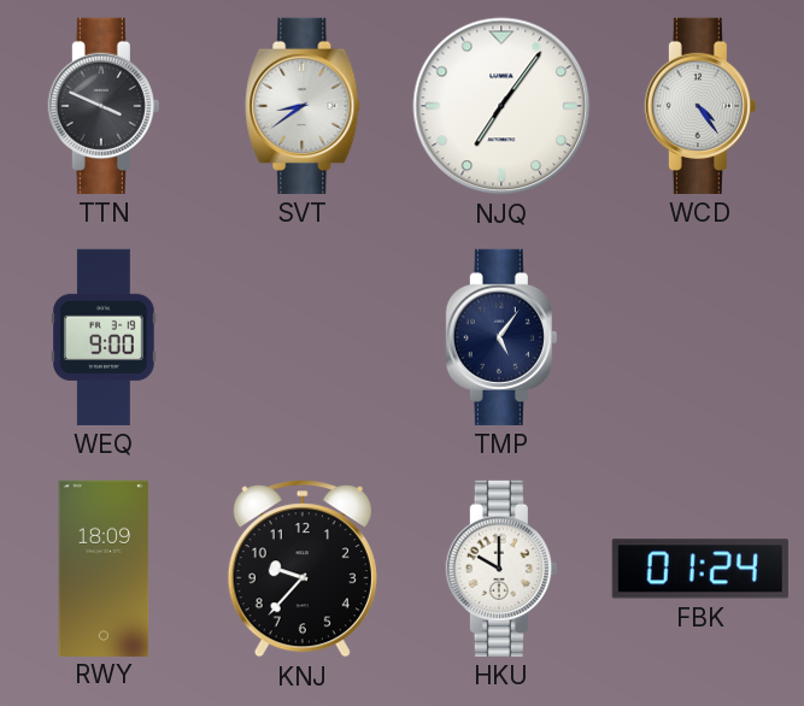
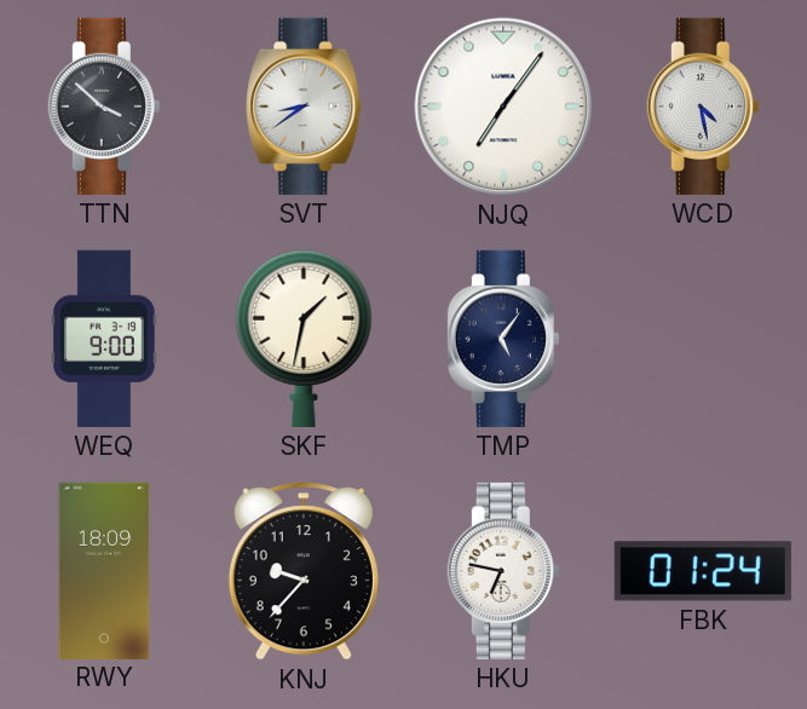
TTN: 3:49 -> 3:52 (104, 106)
WCD: 4:24 -> 4:28 (703, 106)
SKF: none -> 1:32 (304, 339)
HKU: 10:00 -> 6:47 (503, 571)
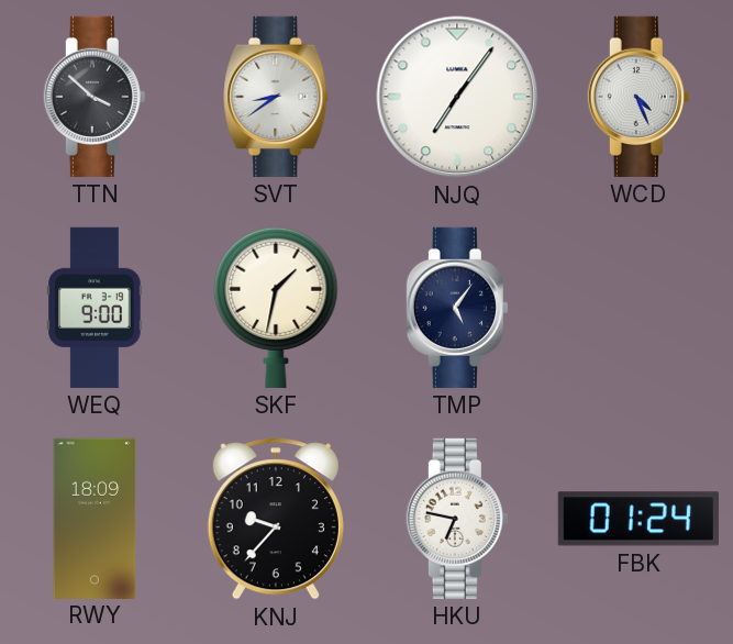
WCD: 4:28 -> 4:26 (638, 97)
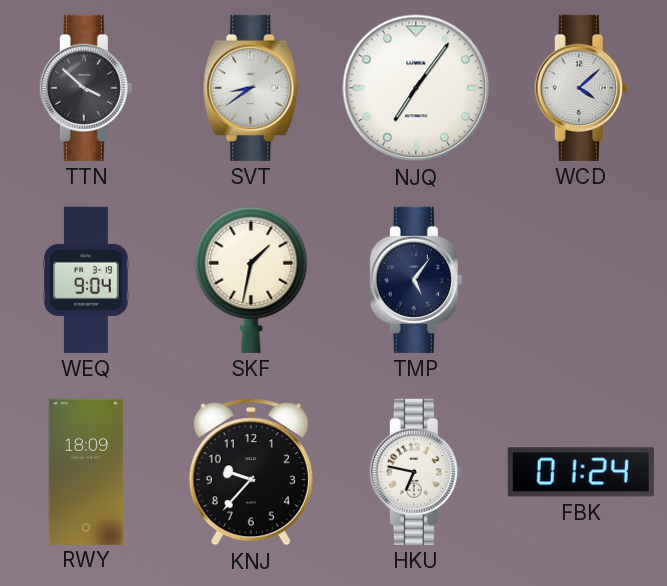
WCD: 4:26 -> 4:08 (581, 88)
WEQ: 9:00 -> 9:04 (87, 280)
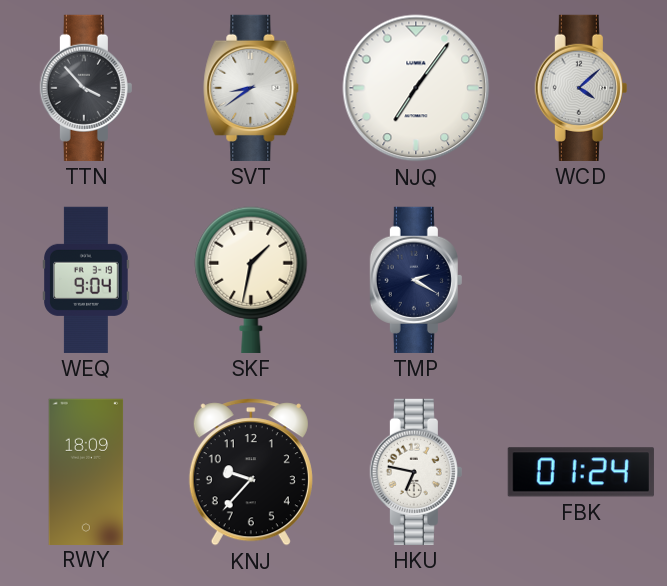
TTN: 3:52 -> 3:53 (86, 88)
TMP: 5:06 -> 2:20 (416, 280)
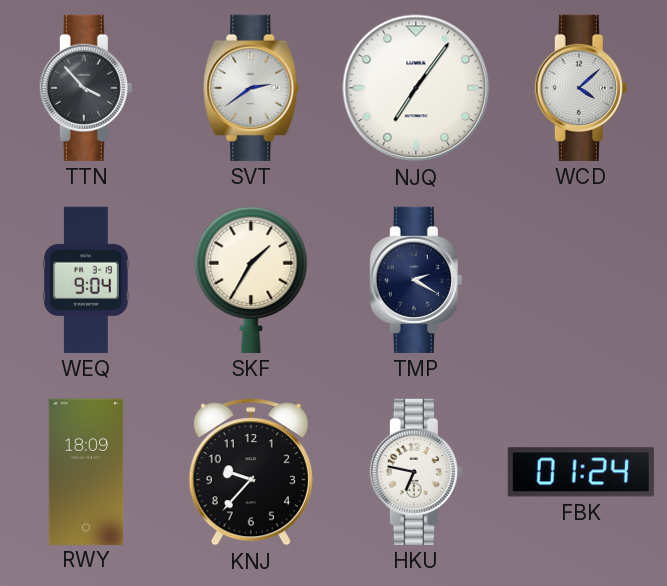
SVT: 8:39 -> 2:39 (251, 88)
SKF: 1:32 -> 1:35 (251, 280)
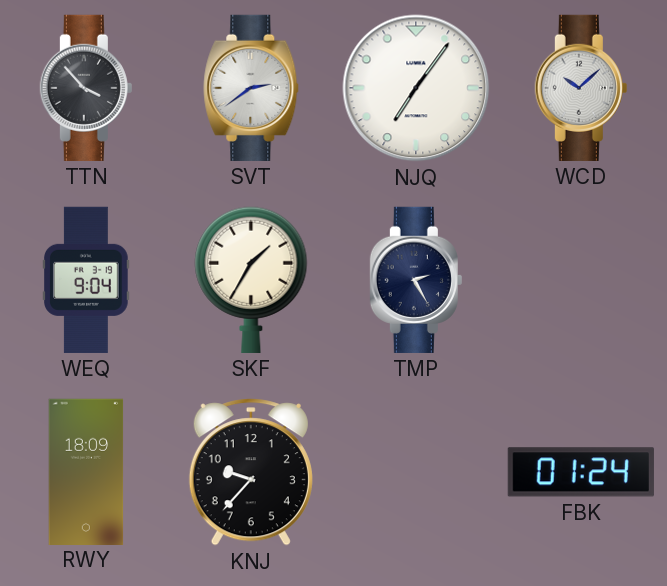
WCD: 4:08 -> 10:08 (581, 88)
TMP: 2:20 -> 2:25 (416, 280)
HKU: 6:47 -> none (416, 472)
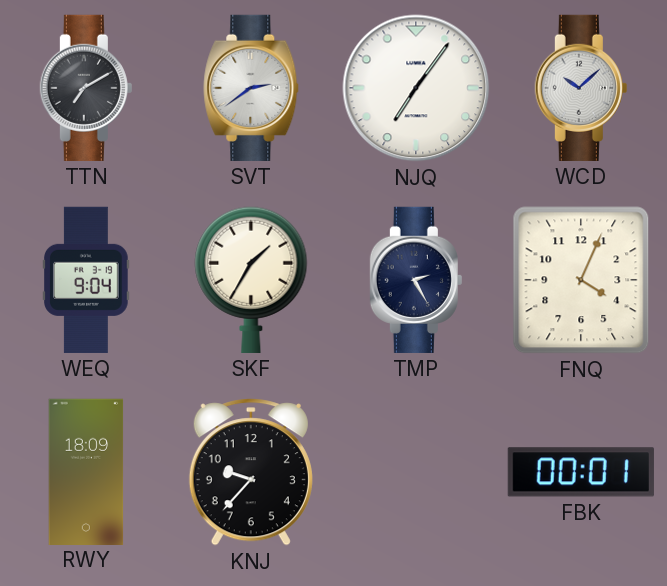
TTN: 3:53 -> 7:10 (86, 88)
FNQ: none -> 4:04 (581, 280)
FBK: 01:24 -> 00:01 (581, 472)
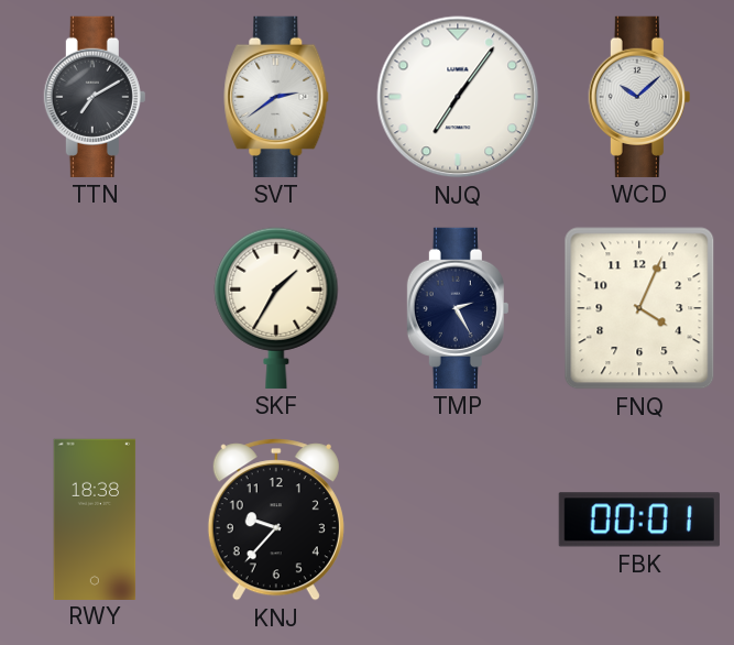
WEQ: 9:04 -> none (87, 280)
RWY: 18:09 -> 18:38 (95, 518)
